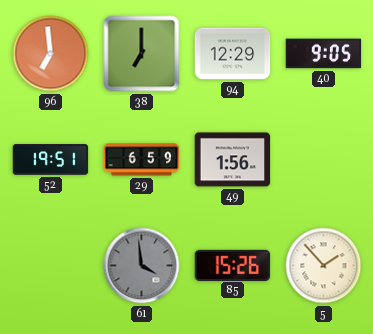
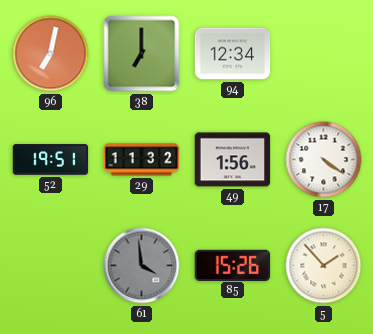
96: 6:59 -> 7:02 (51, 54)
94: 12:29 -> 12:34 (233, 54)
40: 9:05 -> none (324, 54)
29: 6:59 -> 11:32 (142, 160)
17: none -> 4:21 (324, 160)
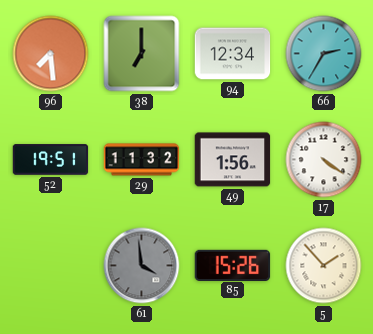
96: 7:02 -> 7:29 (51, 54)
66: none -> 2:35 (324, 54)
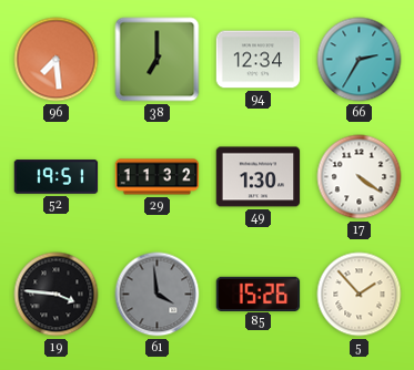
49: 1:56 -> 1:30 (259, 177)
19: none -> 3:46 (57, 295)
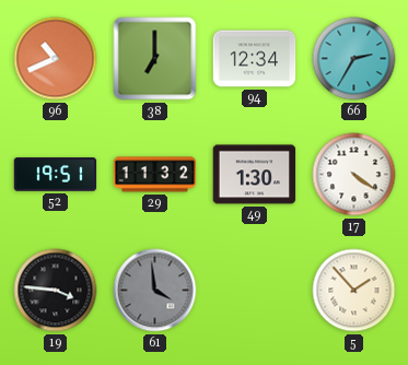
96: 7:29 -> 10:41 (56, 59)
85: 15:26 -> none (259, 294)
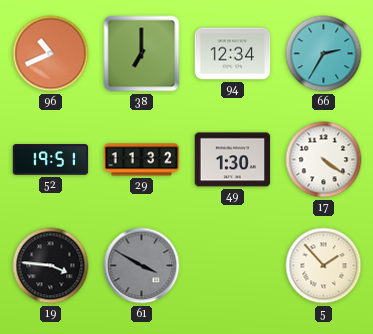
61: 3:59 -> 3:50 (142, 266)
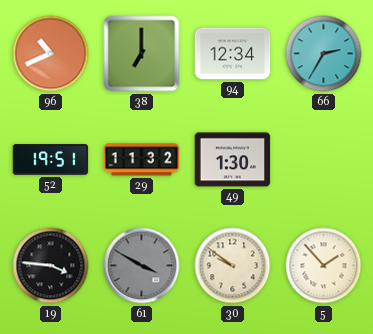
17: 4:21 -> none (324, 160)
30: none -> 9:51 (233, 266)
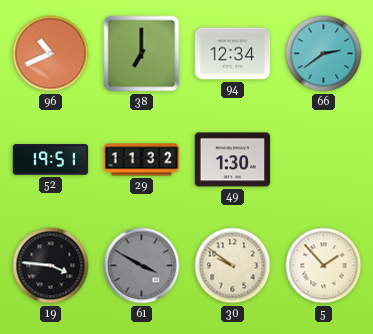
66: 2:35 -> 2:39 (324, 54)
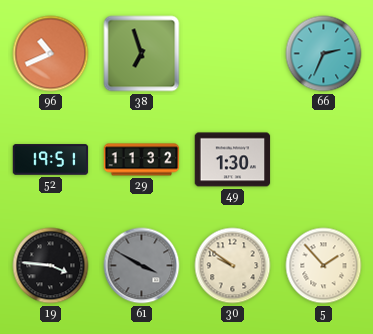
38: 7:00 -> 6:57 (142, 54)
94: 12:34 -> none (233, 54)
66: 2:39 -> 2:34 (324, 54)
